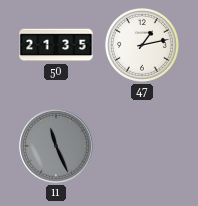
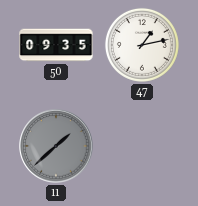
50: 21:35 -> 09:35 (56, 45)
11: 11:26 -> 1:38 (56, 146)
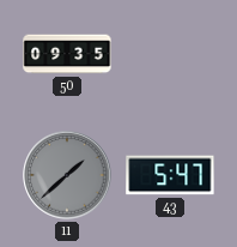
47: 1:13 -> none (142, 45)
43: none -> 5:47 (170, 175)
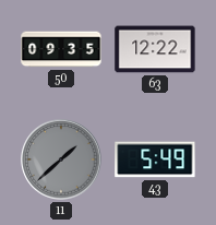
63: none -> 12:22 (155, 49)
43: 5:47 -> 5:49 (155, 159)
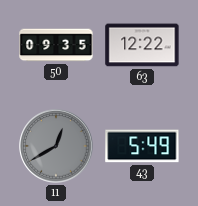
11: 1:38 -> 12:40 (56, 146)
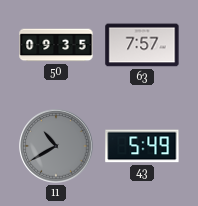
63: 12:22 -> 7:57 (142, 45)
11: 12:40 -> 10:40 (56, 146)
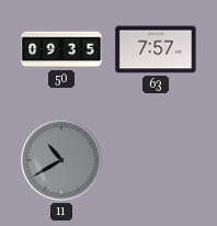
43: 5:49 -> none (142, 146)
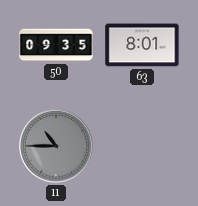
63: 7:57 -> 8:01 (142, 45)
11: 10:40 -> 10:45 (56, 146)
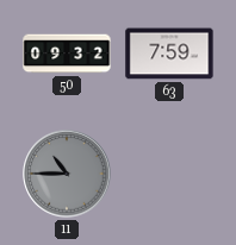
50: 09:35 -> 09:32 (67, 54)
63: 8:01 -> 7:59 (169, 54)
